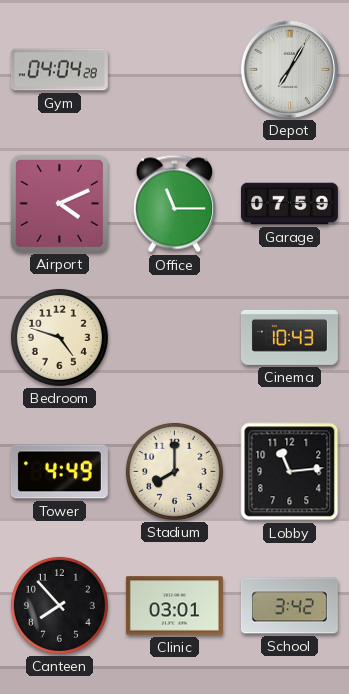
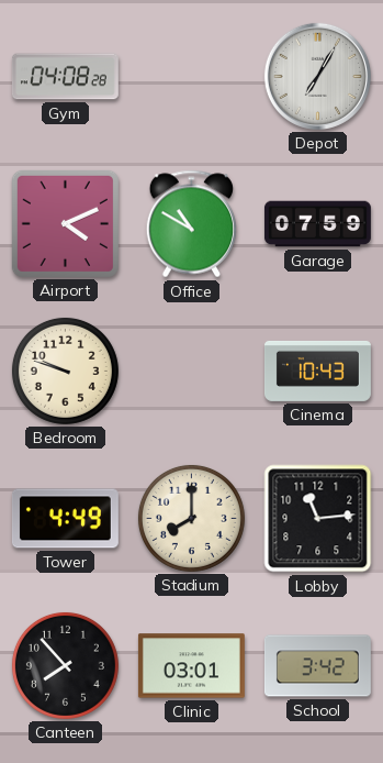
Gym: 04:04 -> 04:08 (65, 77)
Office: 11:15 -> 10:50 (192, 224)
Bedroom: 4:48 -> 9:48 (65, 371)
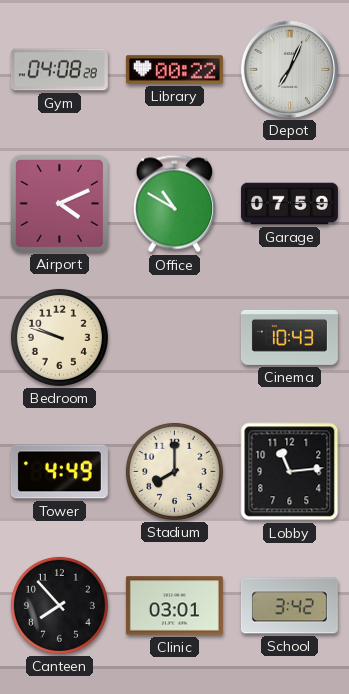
Library: none -> 00:22 (174, 70)
Depot: 7:05 -> 7:04 (289, 69)
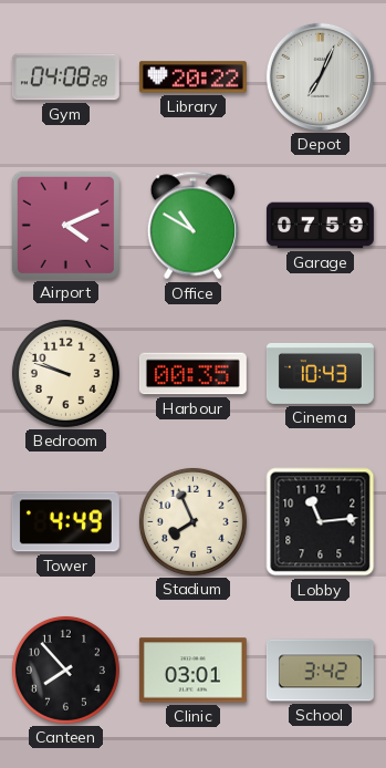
Library: 00:22 -> 20:22 (192, 77)
Harbour: none -> 00:35 (192, 374)
Stadium: 8:00 -> 7:56 (192, 521)
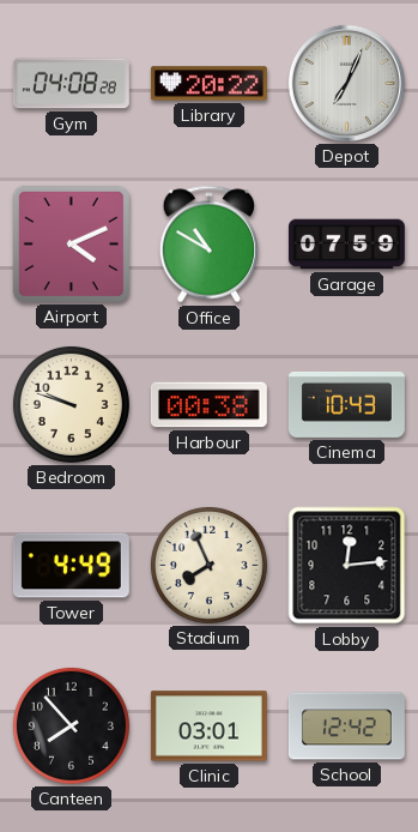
Harbour: 00:35 -> 00:38 (208, 405)
Lobby: 11:14 -> 12:14 (347, 566)
School: 3:42 -> 12:42 (346, 727)
